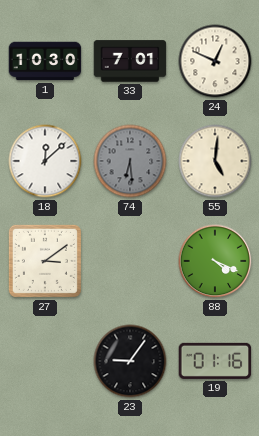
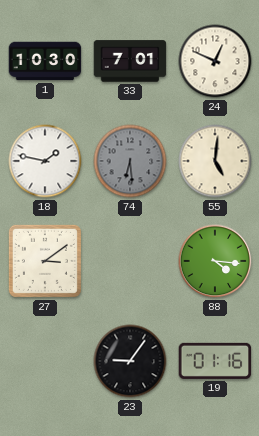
18: 12:08 -> 1:47 (45, 161)
88: 4:19 -> 4:16 (215, 261)
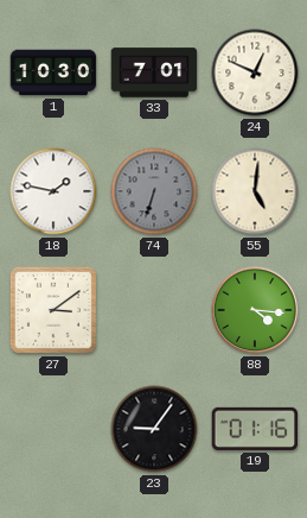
74: 6:29 -> 6:33 (154, 191)
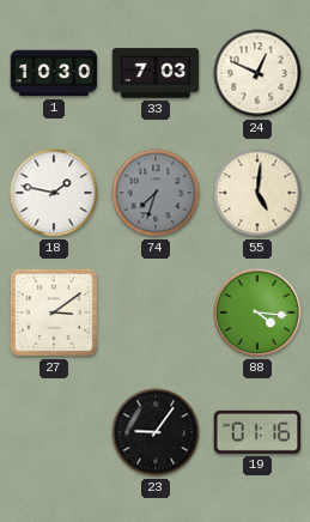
33: 7:01 -> 7:03 (156, 73)
74: 6:33 -> 7:33 (156, 193)
